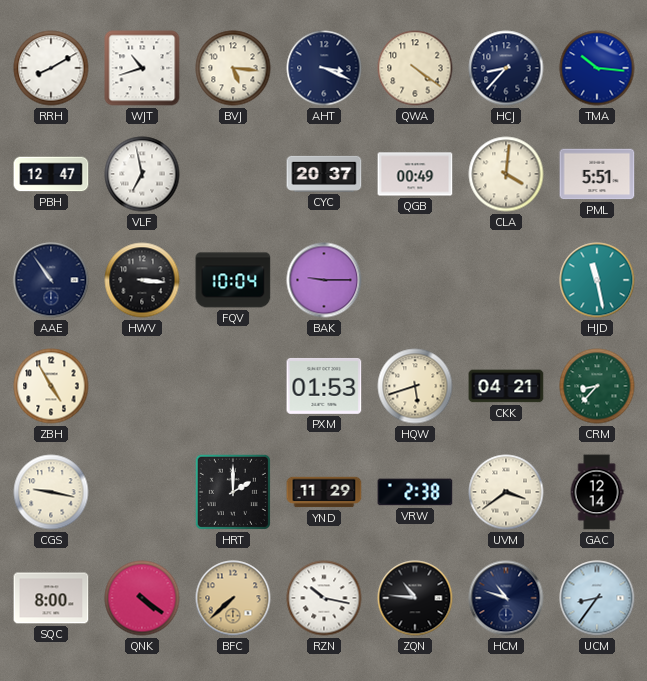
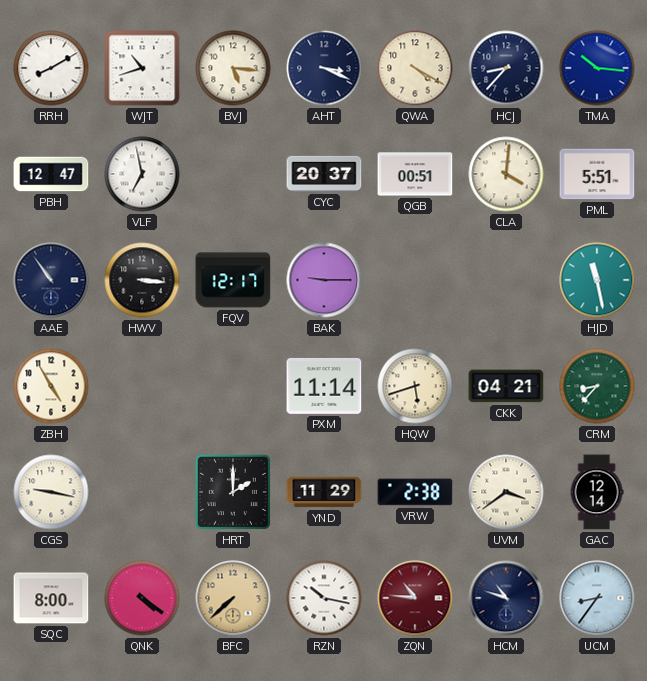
QWA: 4:21 -> 4:20 (415, 68)
QGB: 00:49 -> 00:51 (415, 174)
FQV: 10:04 -> 12:17 (233, 280)
PXM: 01:53 -> 11:14 (324, 386)
ZQN dial: black -> burgundy (415, 598)
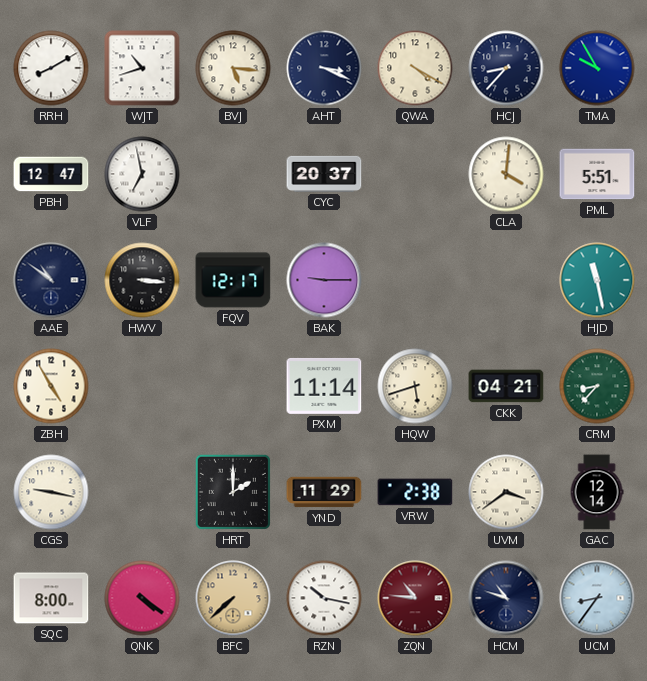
TMA: 10:16 -> 9:55 (597, 68)
QGB: 00:51 -> none (415, 174)
AAE: 10:54 -> 10:51 (51, 280)
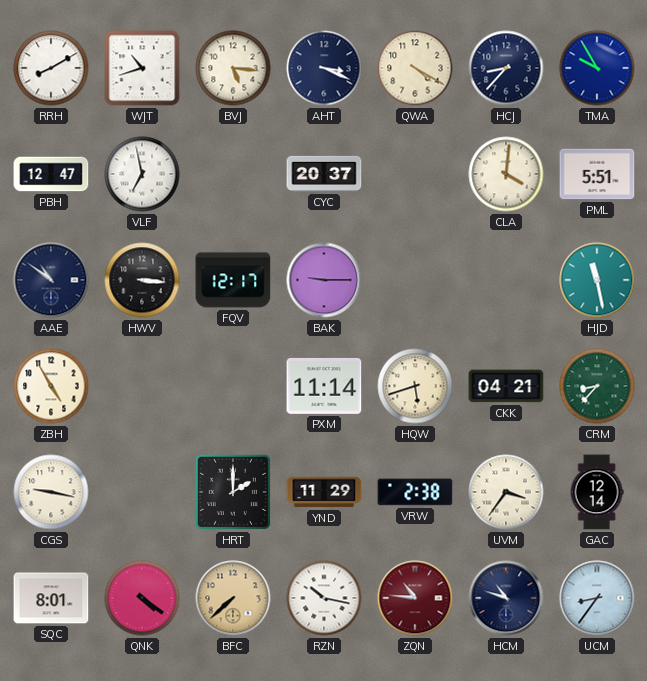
UVM: 3:39 -> 3:36 (506, 492)
SQC: 8:00 -> 8:01 (51, 598)
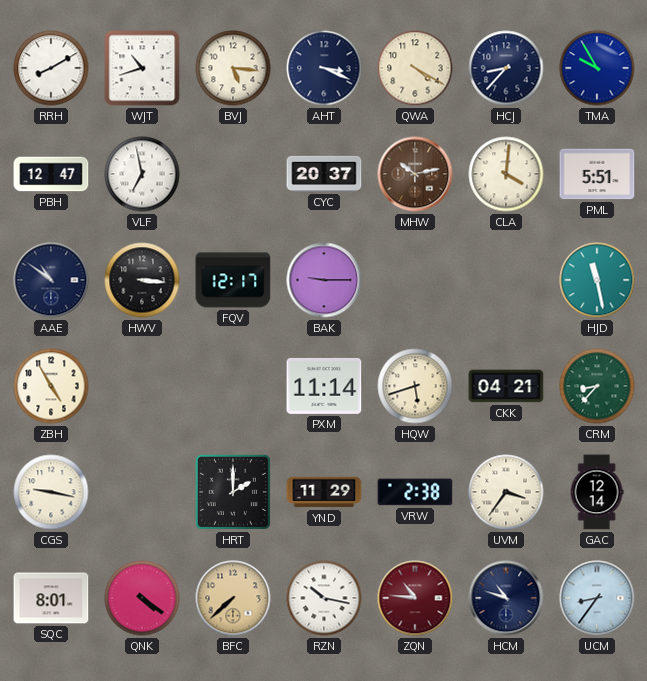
MHW: none -> 10:13 (415, 174)
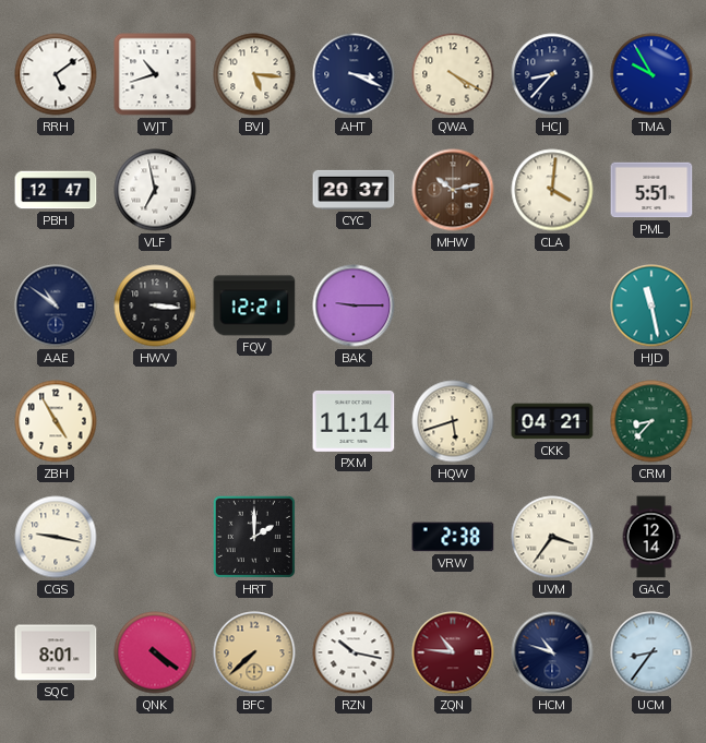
RRH: 8:10 -> 5:09 (56, 74)
FQV: 12:17 -> 12:21 (254, 305)
YND: 11:29 -> none (324, 492)
